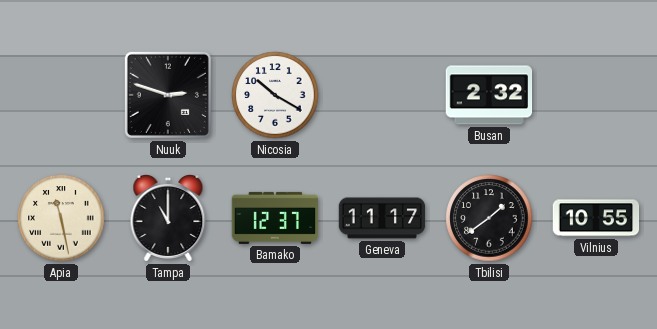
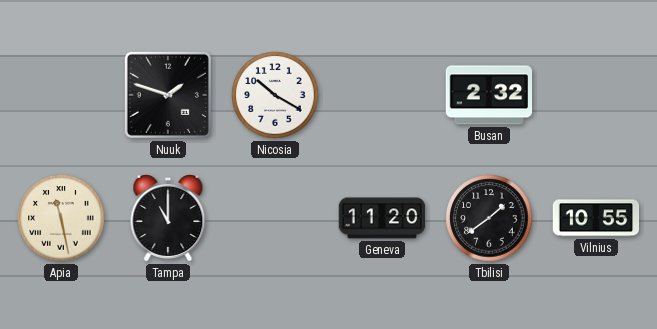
Nuuk: 2:48 -> 1:48 (168, 95)
Bamako: 12:37 -> none (275, 218)
Geneva: 11:17 -> 11:20 (382, 218)
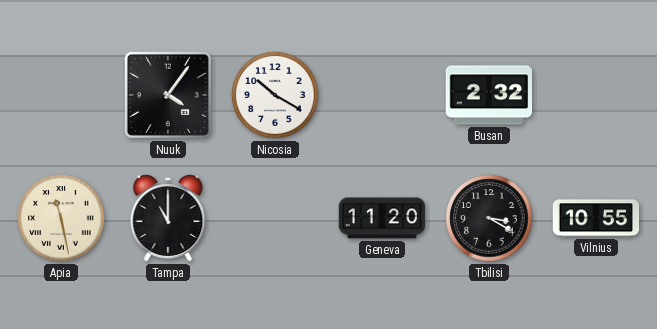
Nuuk: 1:48 -> 4:06 (168, 95)
Tbilisi: 1:39 -> 3:20 (489, 218)
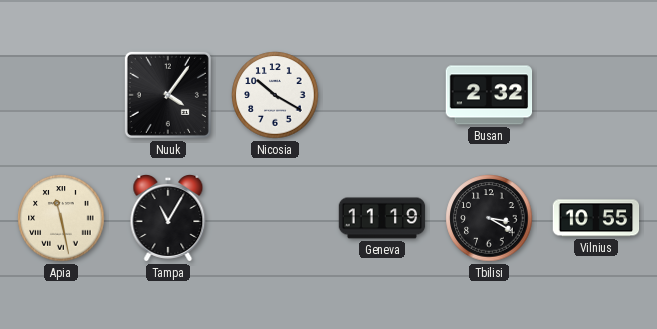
Tampa: 11:00 -> 11:05 (168, 219)
Geneva: 11:20 -> 11:19 (382, 218)
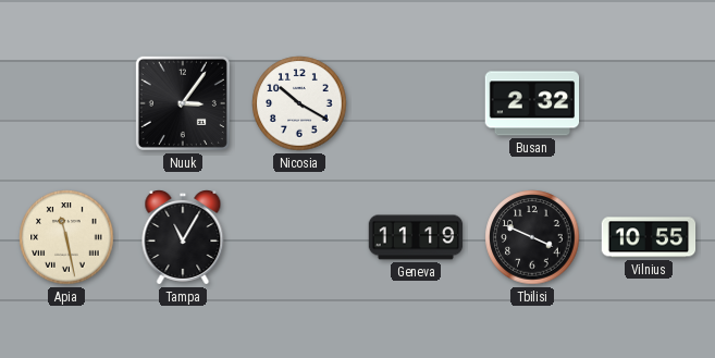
Nuuk: 4:06 -> 3:06 (183, 103)
Tbilisi: 3:20 -> 3:49 (532, 237)
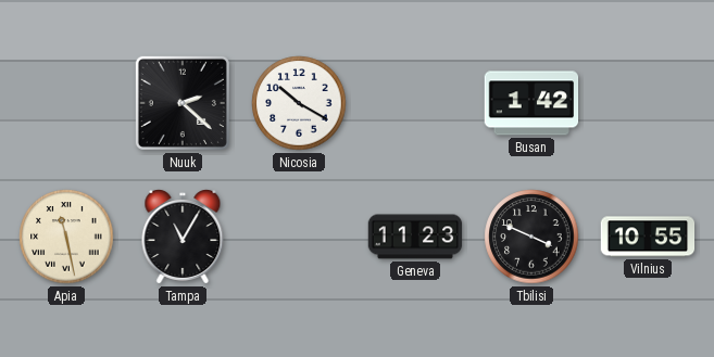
Nuuk: 3:06 -> 2:22 (183, 103)
Busan: 2:32 -> 1:42 (531, 103)
Geneva: 11:19 -> 11:23 (415, 237)
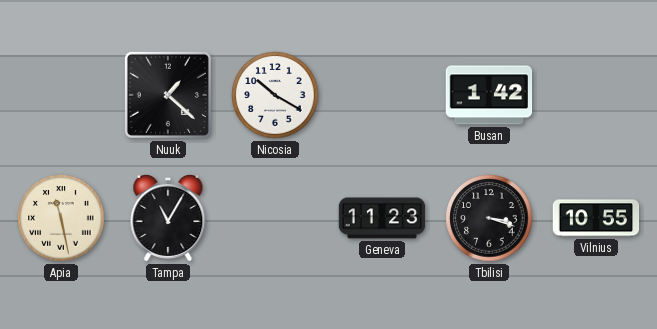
Nuuk: 2:22 -> 1:22 (168, 95)
Tbilisi: 3:49 -> 3:18 (489, 218)
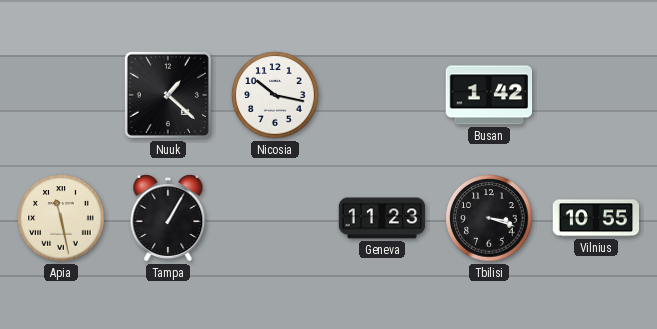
Nicosia: 10:20 -> 10:17 (275, 95)
Tampa: 11:05 -> 1:05 (168, 219)
